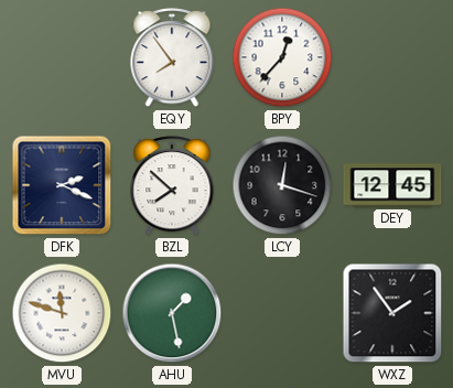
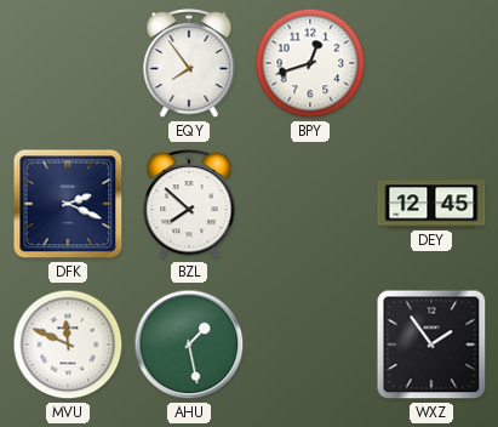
BPY: 12:37 -> 12:42 (310, 63)
LCY: 12:18 -> none (282, 185)
MVU: 11:48 -> 11:49 (68, 345)
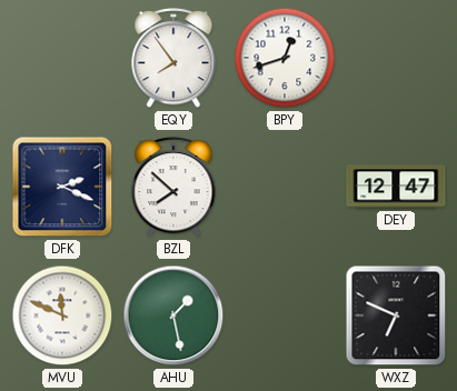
DEY: 12:45 -> 12:47 (396, 187)
WXZ: 1:54 -> 6:49 (396, 315)
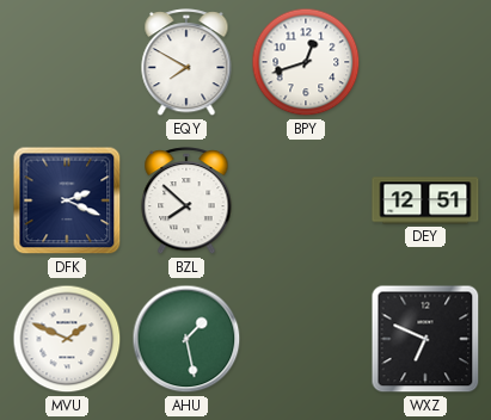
EQY: 7:54 -> 7:50 (186, 63)
DEY: 12:47 -> 12:51 (425, 200)
MVU: 11:49 -> 1:49 (67, 339)
